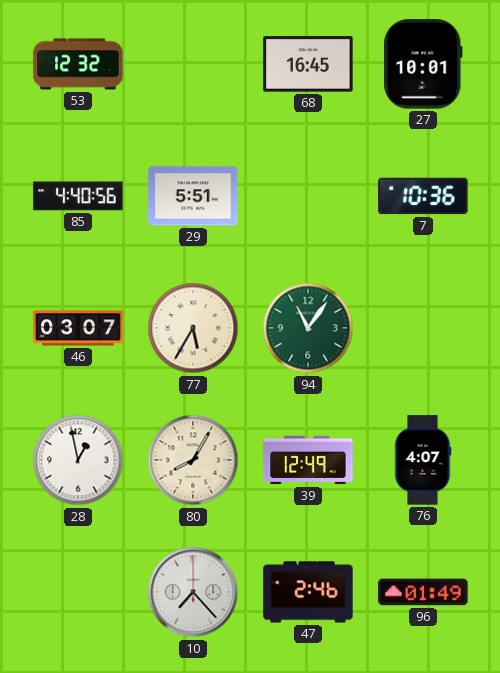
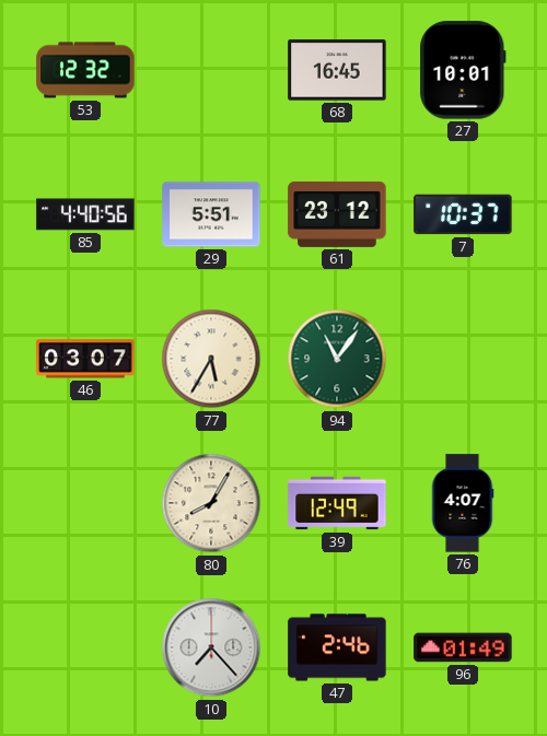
61: none -> 23:12 (337, 214)
7: 10:36 -> 10:37 (463, 214)
28: 12:58 -> none (78, 460)
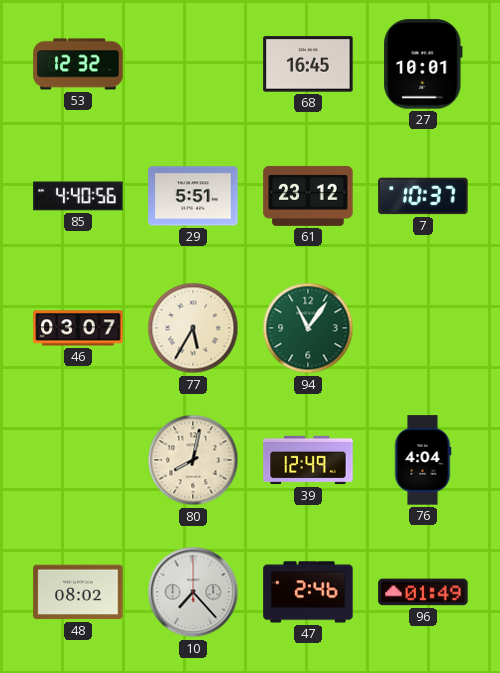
80: 8:05 -> 8:02 (193, 460)
76: 4:07 -> 4:04 (423, 460)
48: none -> 08:02 (78, 592)
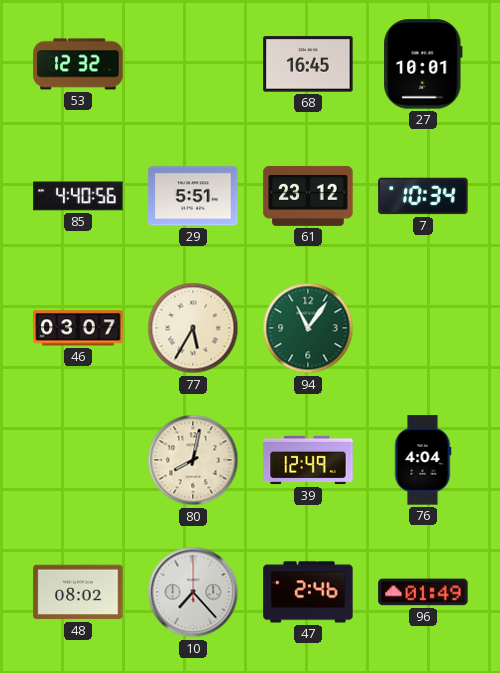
7: 10:37 -> 10:34 (423, 196)
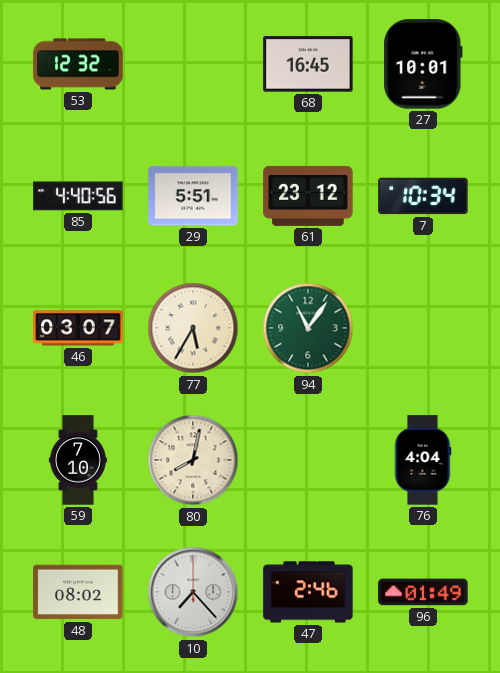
59: none -> 7:10 (78, 460)
39: 12:49 -> none (308, 460)
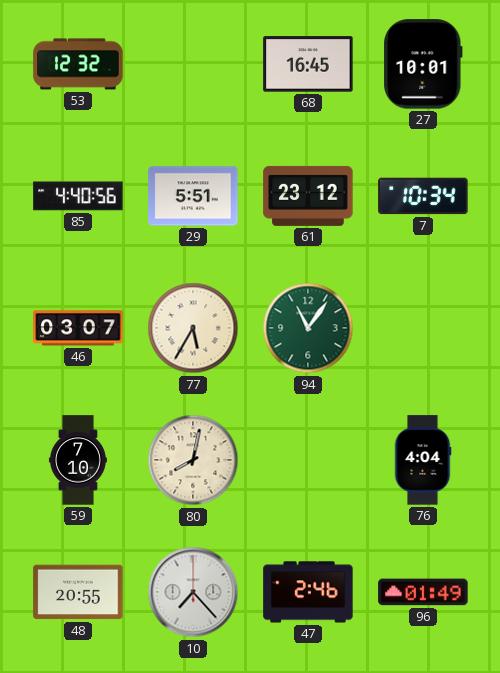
48: 08:02 -> 20:55 (78, 592)
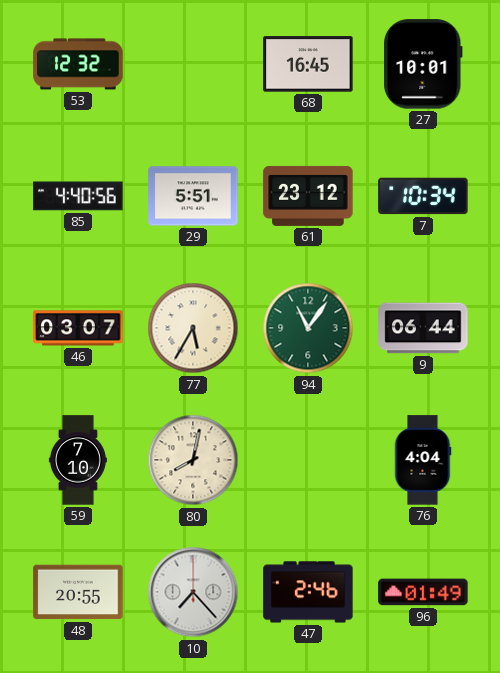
9: none -> 06:44 (423, 328)
